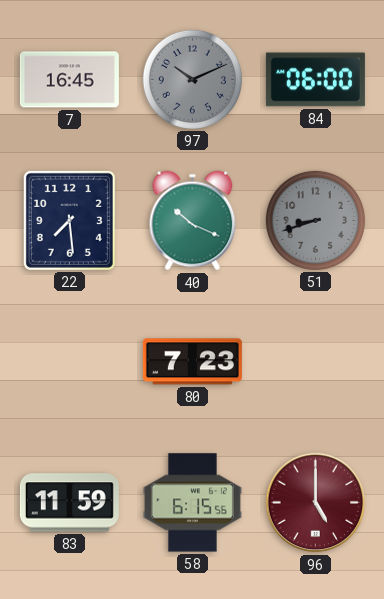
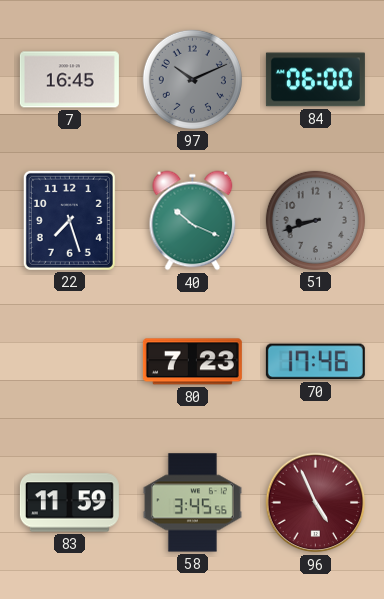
22: 7:29 -> 7:27 (69, 220)
70: none -> 17:46 (315, 362)
58: 6:15 -> 3:45 (192, 503)
96: 5:00 -> 4:56 (316, 503)
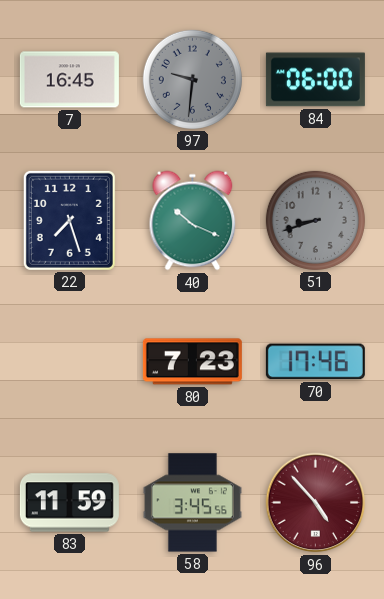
97: 10:11 -> 9:31 (192, 79)
96: 4:56 -> 4:53 (316, 503)
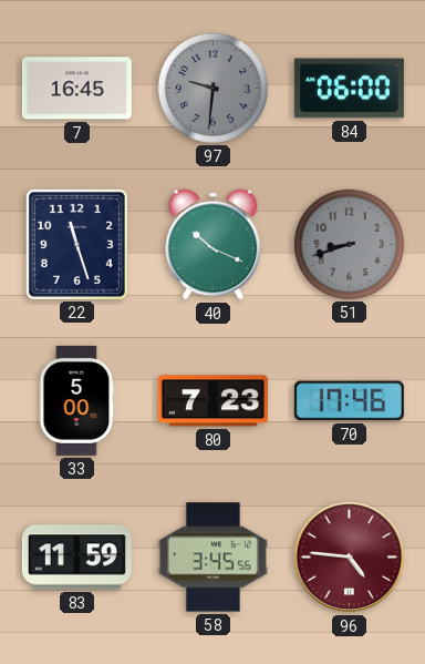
22: 7:27 -> 11:27 (76, 244)
33: none -> 5:00 (77, 400)
96: 4:53 -> 4:46 (350, 558)
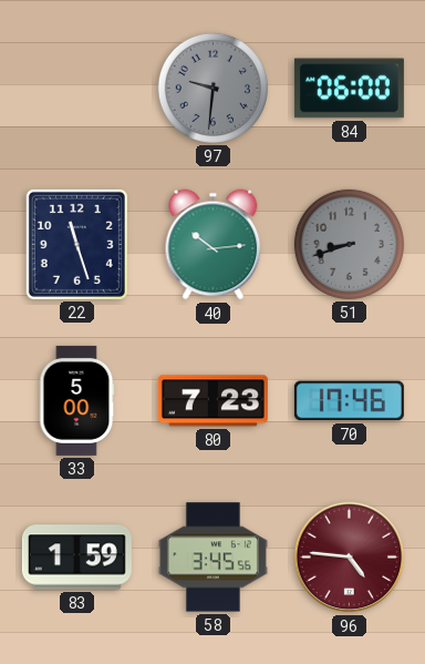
7: 16:45 -> none (76, 89)
40: 10:19 -> 10:14 (214, 245)
83: 11:59 -> 1:59 (76, 558)
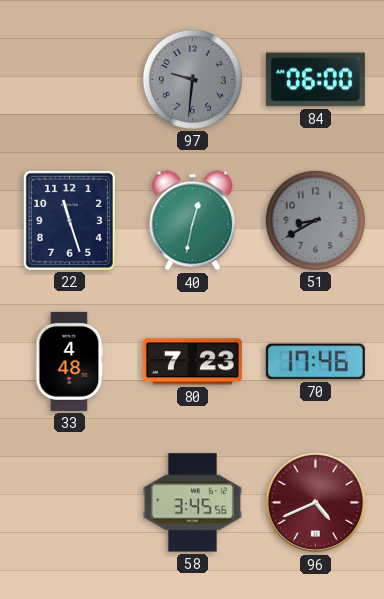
40: 10:14 -> 12:32 (193, 221)
51: 8:42 -> 8:40 (315, 220)
33: 5:00 -> 4:48 (70, 361)
83: 1:59 -> none (76, 558)
96: 4:46 -> 4:41 (316, 503)
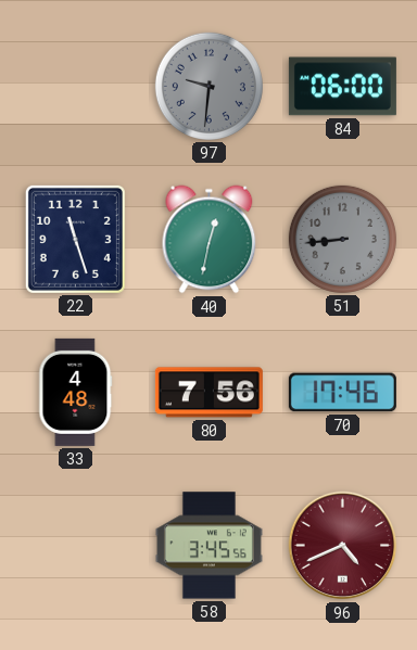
51: 8:40 -> 8:44 (342, 239)
80: 7:23 -> 7:56 (208, 393)
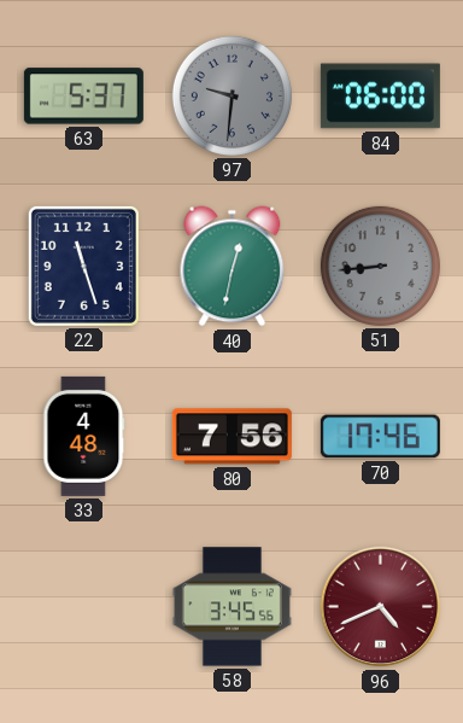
63: none -> 5:37 (83, 97)
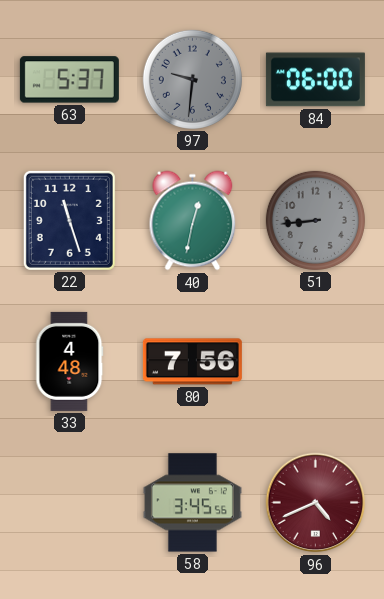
70: 17:46 -> none (380, 437)
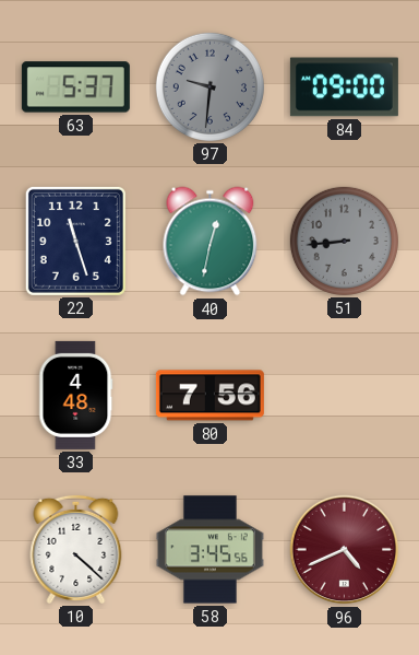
84: 06:00 -> 09:00 (344, 87)
10: none -> 4:22 (76, 549)
